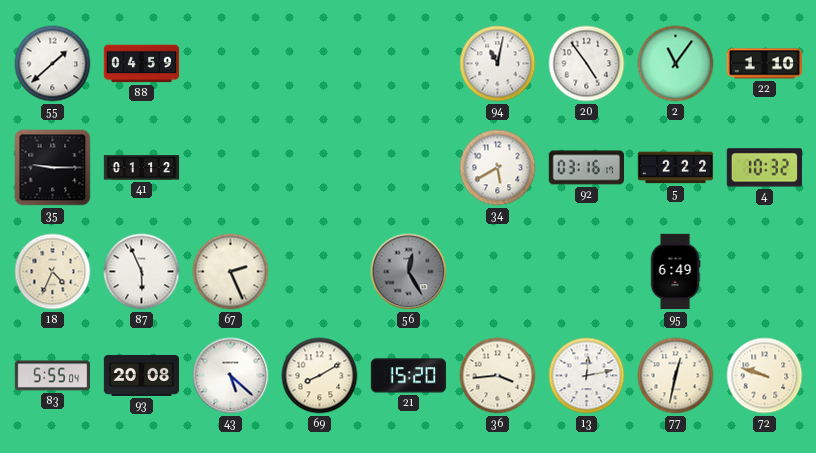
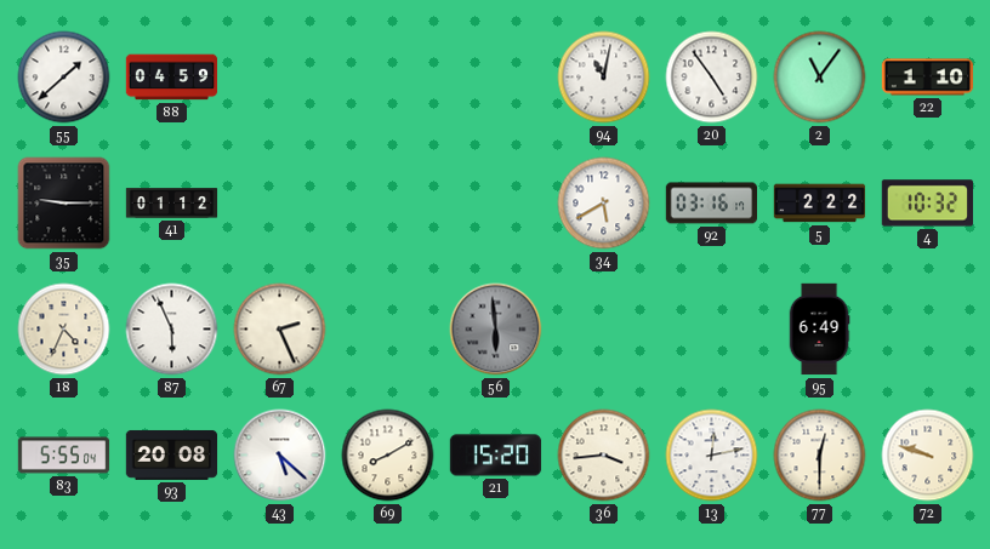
56: 12:25 -> 5:59 (496, 330)
77: 12:32 -> 12:30 (820, 456)
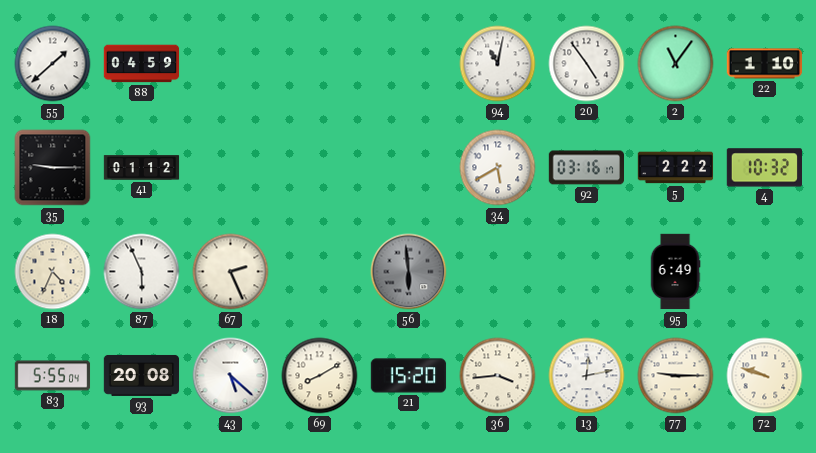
77: 12:30 -> 9:15 (676, 376)
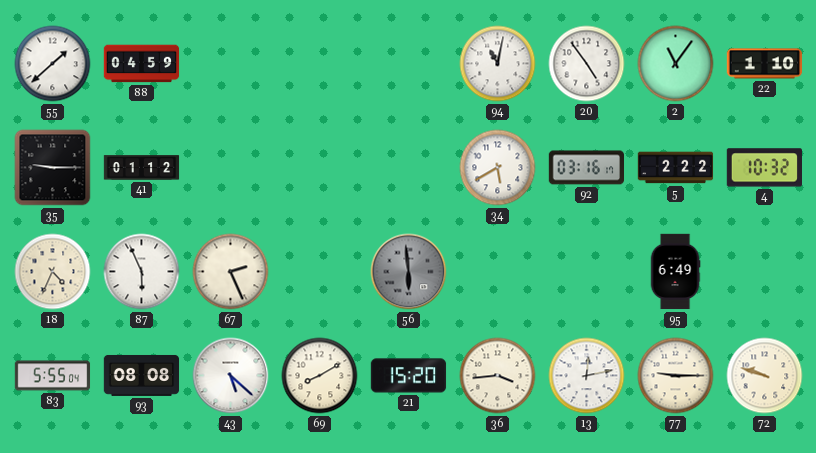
93: 20:08 -> 08:08 (142, 375)
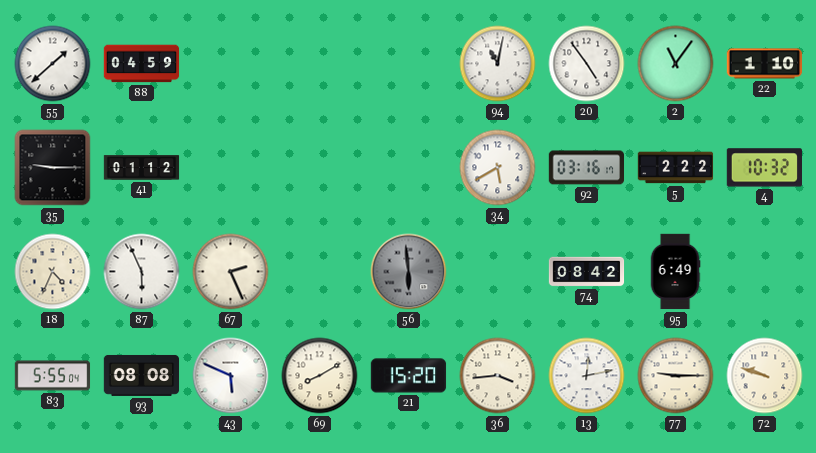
74: none -> 08:42 (587, 272)
43: 5:22 -> 5:49 (231, 376)
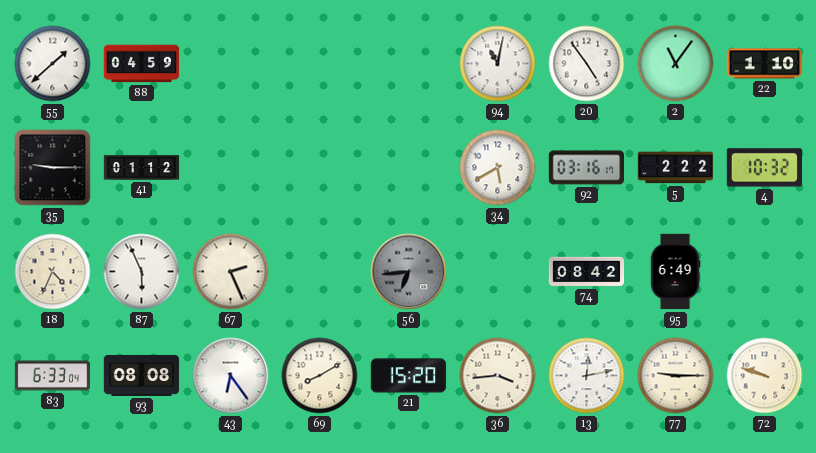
56: 5:59 -> 6:44 (409, 272)
83: 5:55 -> 6:33 (53, 376)
43: 5:49 -> 6:24 (231, 376)
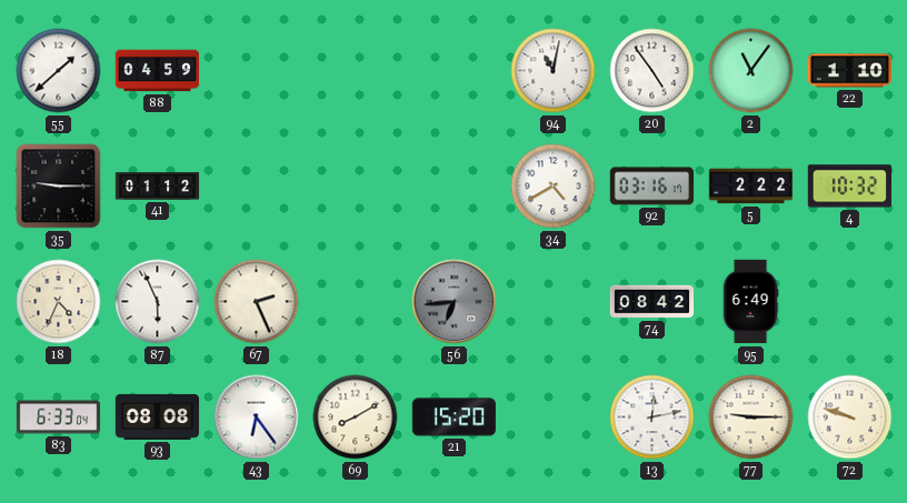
34: 5:40 -> 4:40 (554, 187)
36: 3:44 -> none (498, 376)
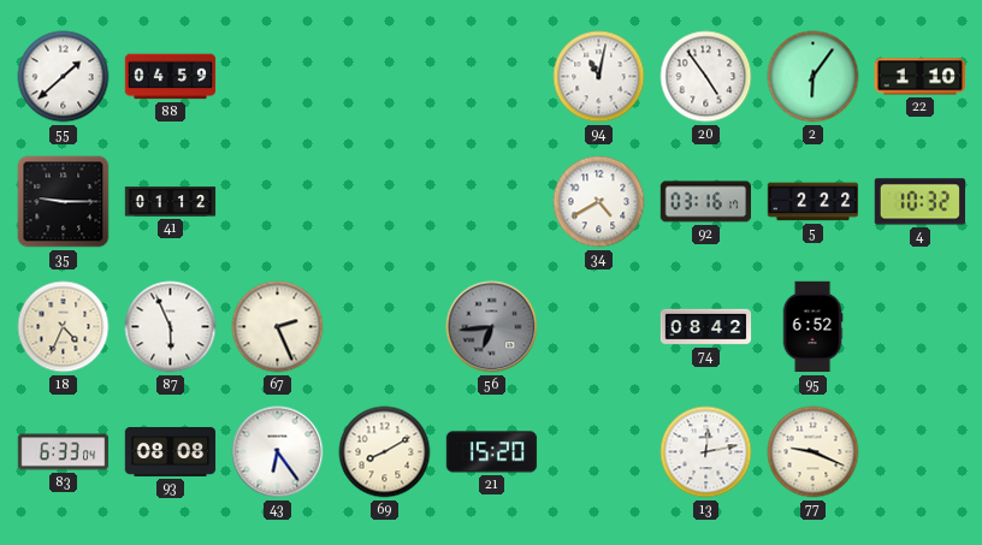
2: 11:06 -> 6:06 (814, 77)
95: 6:49 -> 6:52 (812, 327)
77: 9:15 -> 9:19 (814, 452)
72: 9:48 -> none (850, 418)
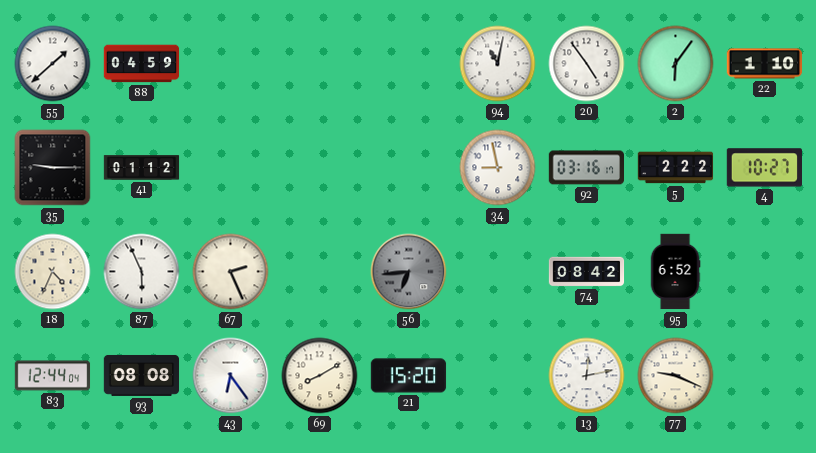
34: 4:40 -> 8:58 (498, 168)
4: 10:32 -> 10:27 (764, 168)
83: 6:33 -> 12:44 (53, 376)
